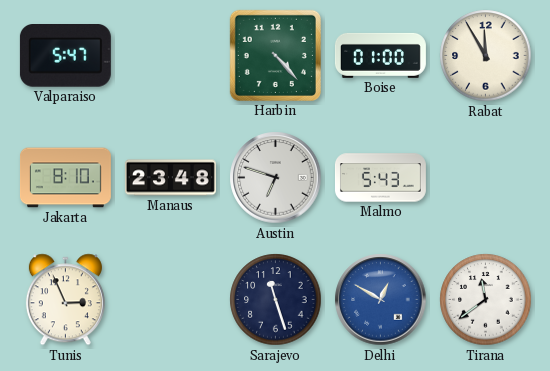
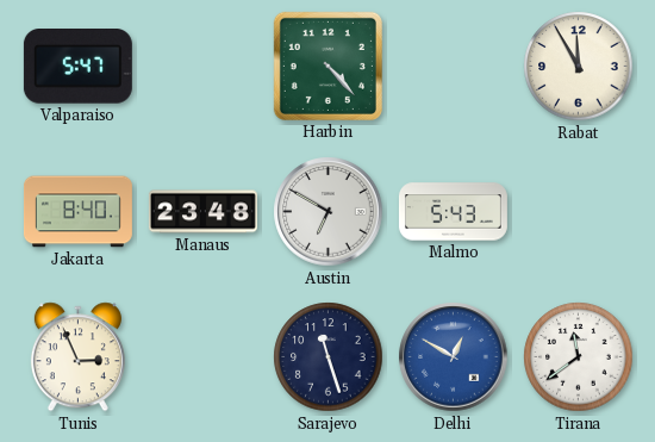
Boise: 01:00 -> none (380, 55)
Jakarta: 8:10 -> 8:40 (77, 212)
Austin: 6:48 -> 6:50 (329, 212)
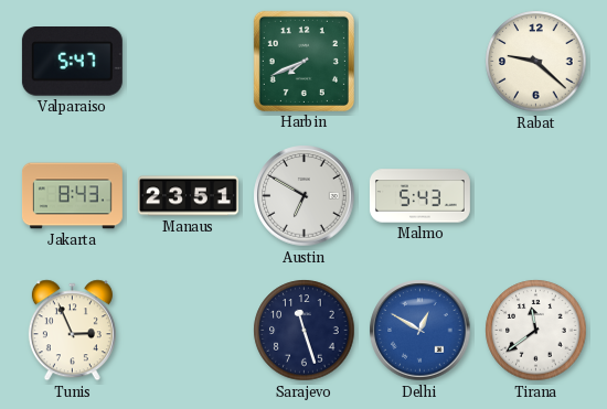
Harbin: 4:23 -> 7:41 (303, 61)
Rabat: 11:55 -> 9:22 (536, 62)
Jakarta: 8:40 -> 8:43 (72, 196)
Manaus: 23:48 -> 23:51 (188, 196)
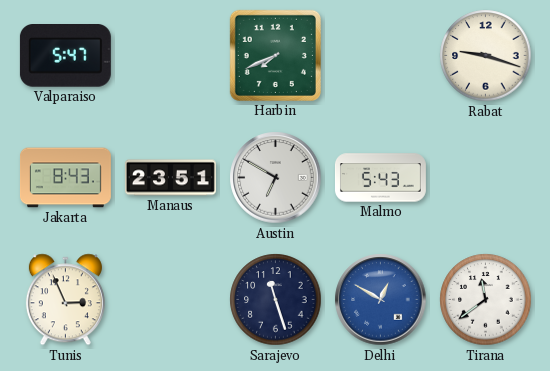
Rabat: 9:22 -> 9:18 (486, 56)
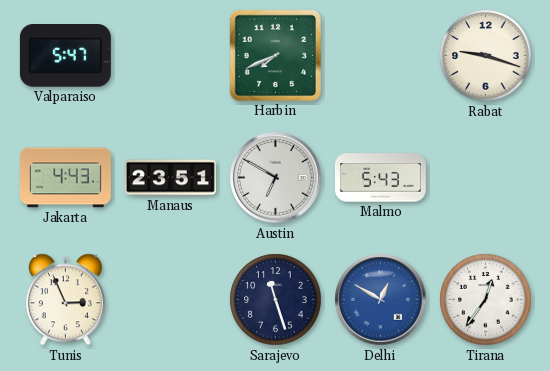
Jakarta: 8:43 -> 4:43 (65, 178)
Tirana: 11:39 -> 12:36 (486, 300)
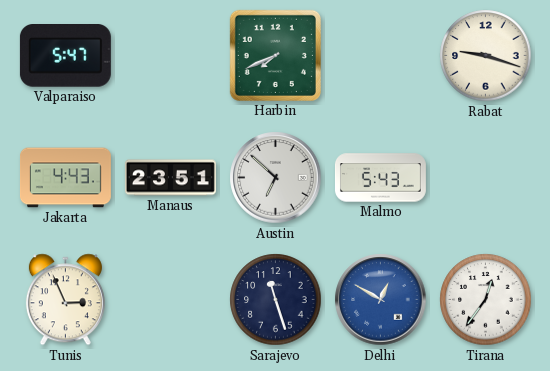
Austin: 6:50 -> 6:52 (276, 178)
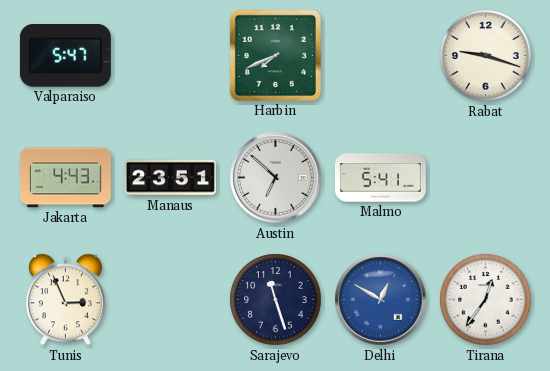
Malmo: 5:43 -> 5:41 (380, 178)
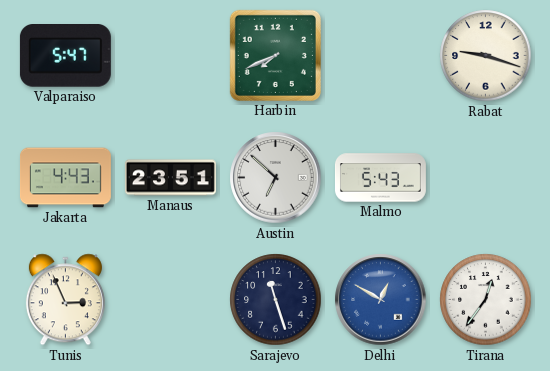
Malmo: 5:41 -> 5:43 (380, 178)
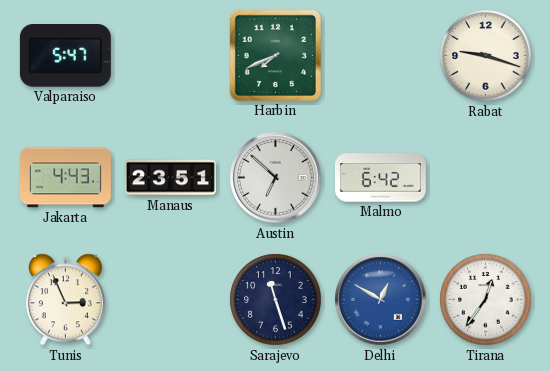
Malmo: 5:43 -> 6:42 (380, 178)
